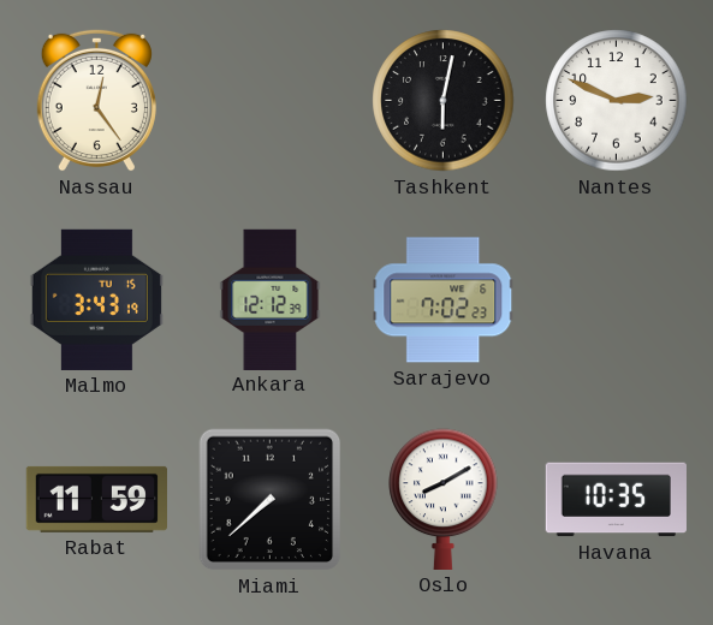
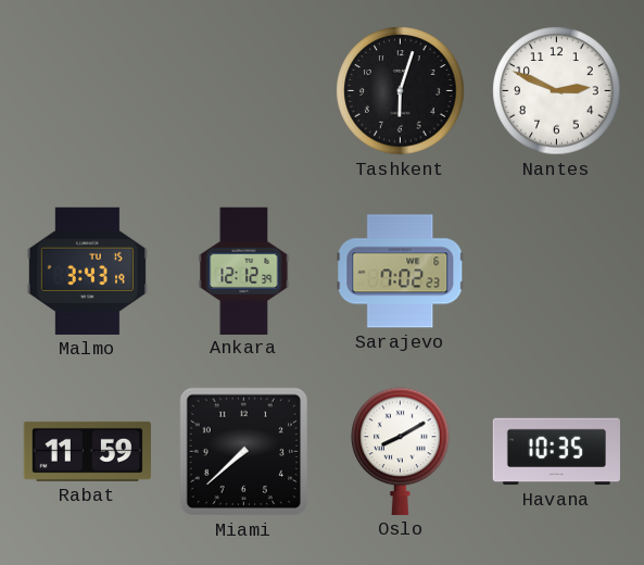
Nassau: 12:24 -> none (96, 100)
Tashkent: 6:02 -> 6:03 (401, 91)
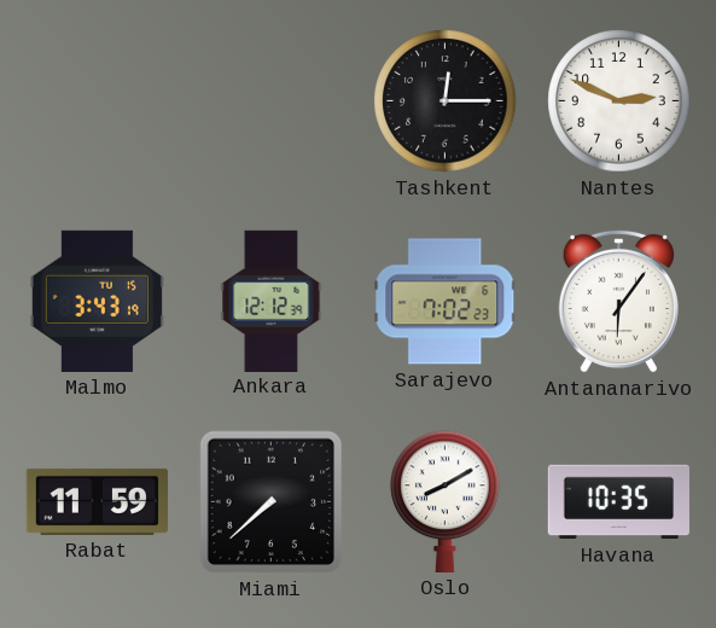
Tashkent: 6:03 -> 12:15 (446, 101)
Antananarivo: none -> 6:06 (618, 301)
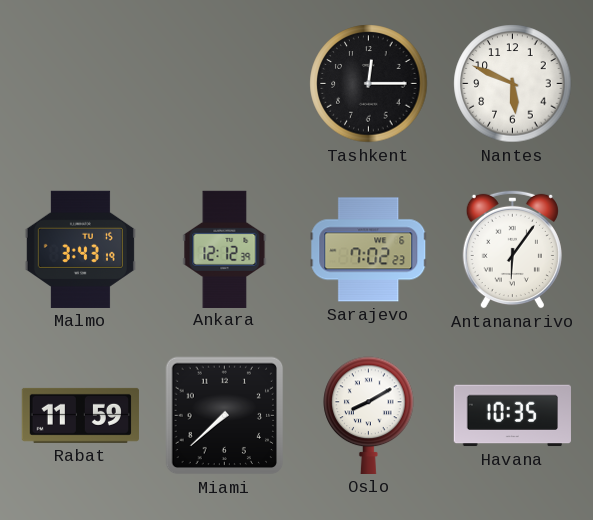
Nantes: 2:49 -> 5:49 (513, 84)
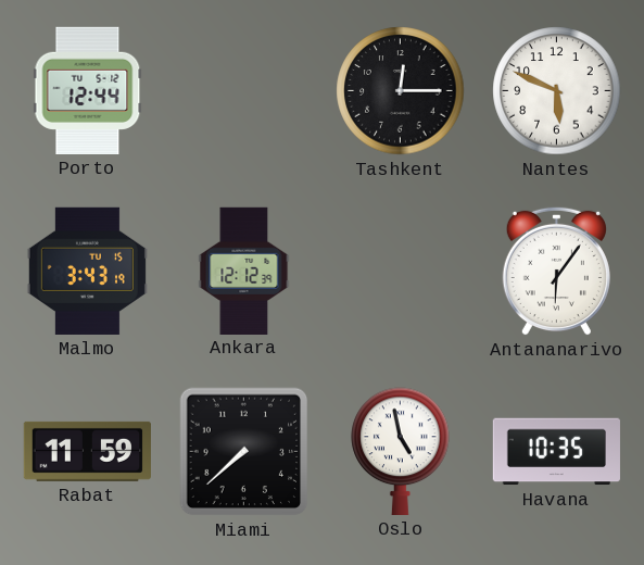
Porto: none -> 12:44 (88, 90)
Sarajevo: 7:02 -> none (369, 250)
Oslo: 8:10 -> 4:58 (401, 451)
